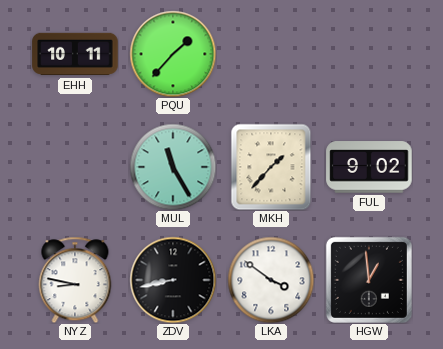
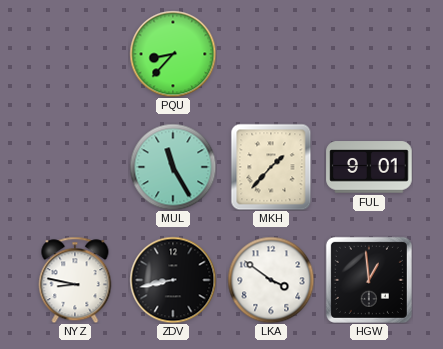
EHH: 10:11 -> none (75, 54)
PQU: 1:37 -> 8:37 (173, 54)
FUL: 9:02 -> 9:01 (369, 167)
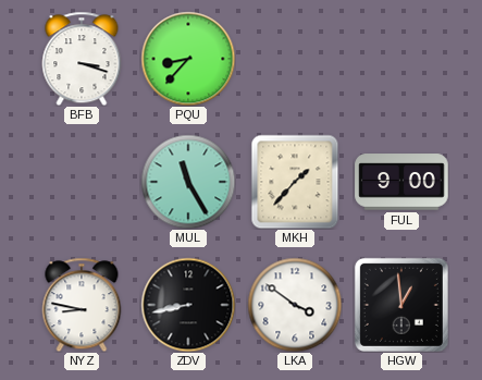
BFB: none -> 3:18 (82, 59)
FUL: 9:01 -> 9:00 (401, 182)
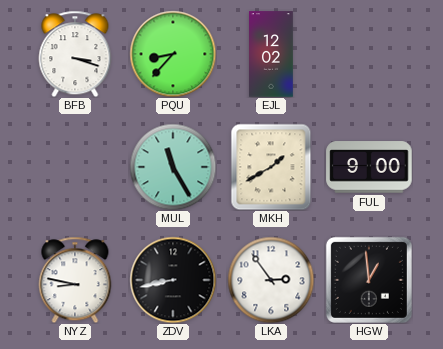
EJL: none -> 12:02 (272, 54)
MKH: 1:37 -> 1:40 (271, 167)
LKA: 3:51 -> 2:54 (271, 280)
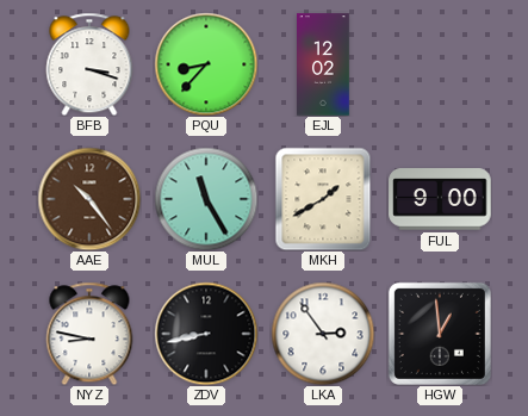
AAE: none -> 10:24 (89, 199)
